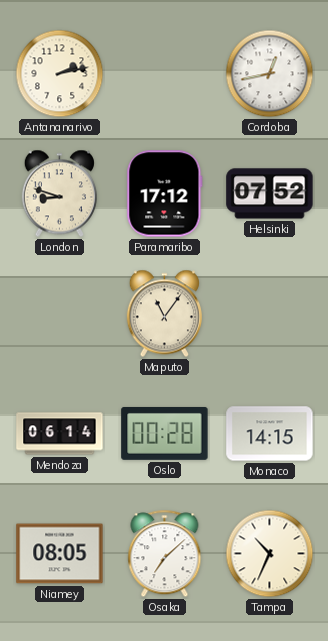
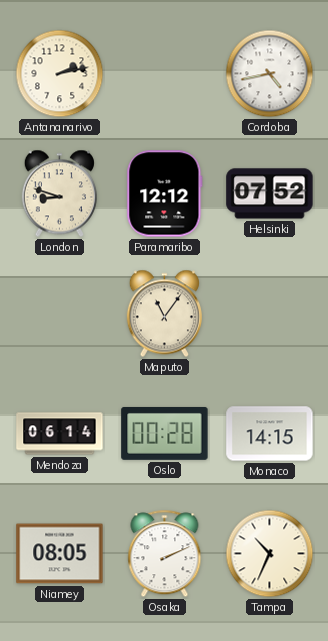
Cordoba: 12:43 -> 4:43 (270, 74)
Paramaribo: 17:12 -> 12:12 (165, 194)
Osaka: 7:08 -> 2:11 (165, 554)
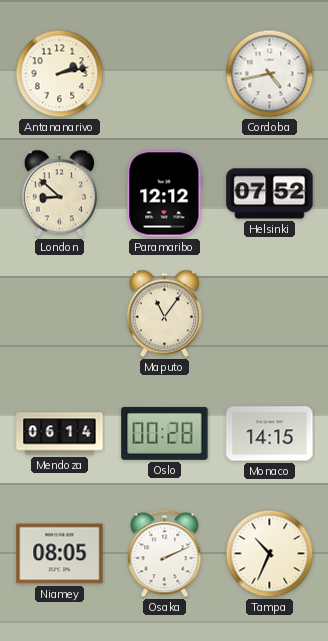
London: 8:48 -> 8:52 (59, 194)
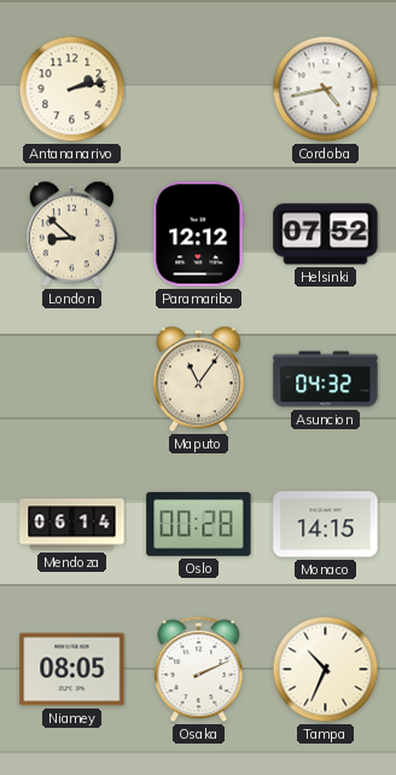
Asuncion: none -> 04:32 (326, 380)
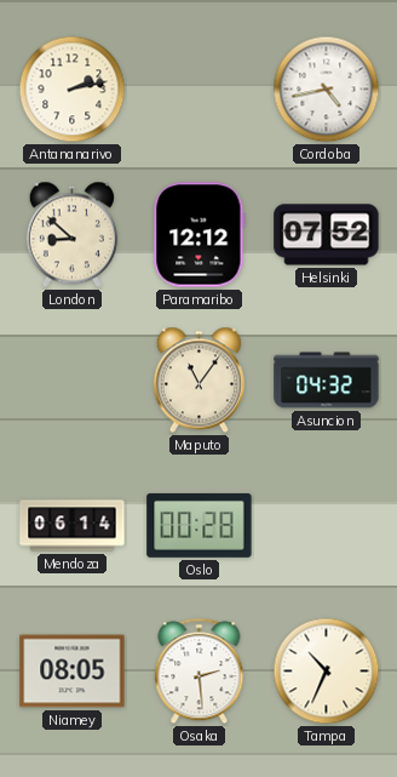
Monaco: 14:15 -> none (326, 525)
Osaka: 2:11 -> 2:29 (200, 672)
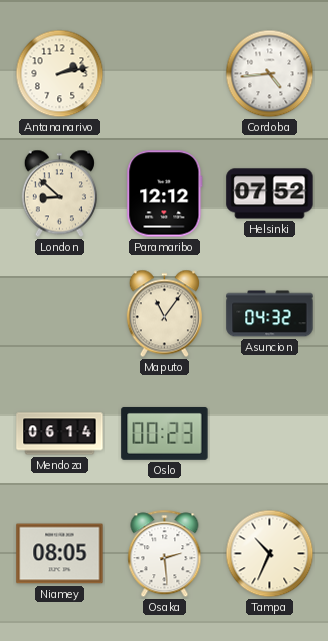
Cordoba: 4:43 -> 4:44 (270, 74)
Oslo: 00:28 -> 00:23 (165, 433)
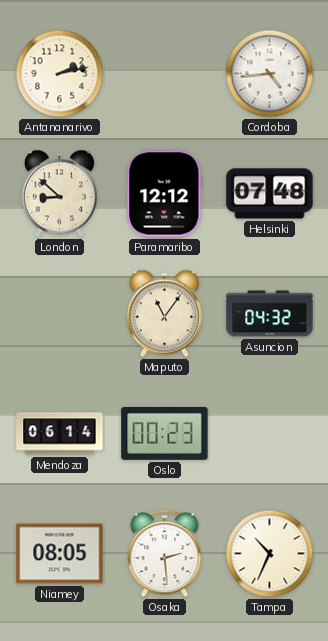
Helsinki: 07:52 -> 07:48 (270, 194)
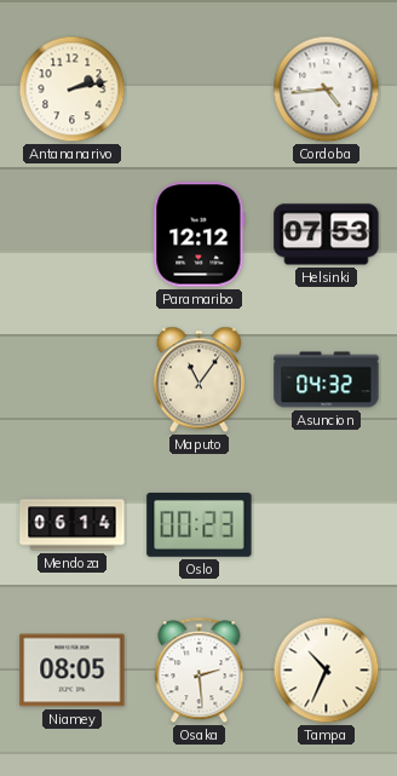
London: 8:52 -> none (59, 194)
Helsinki: 07:48 -> 07:53 (327, 235)
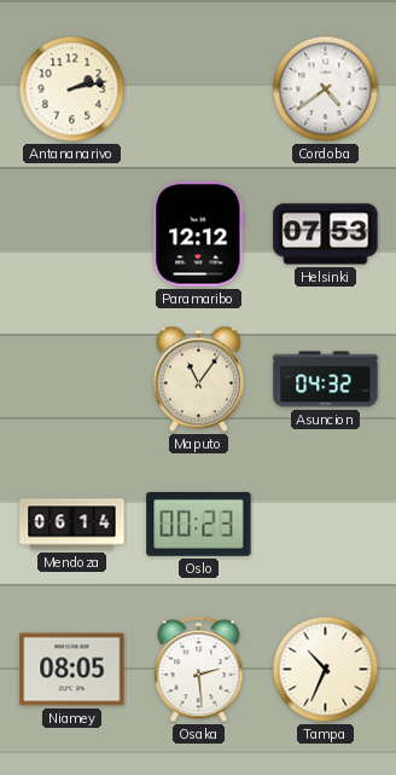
Cordoba: 4:44 -> 4:39 (326, 89)
